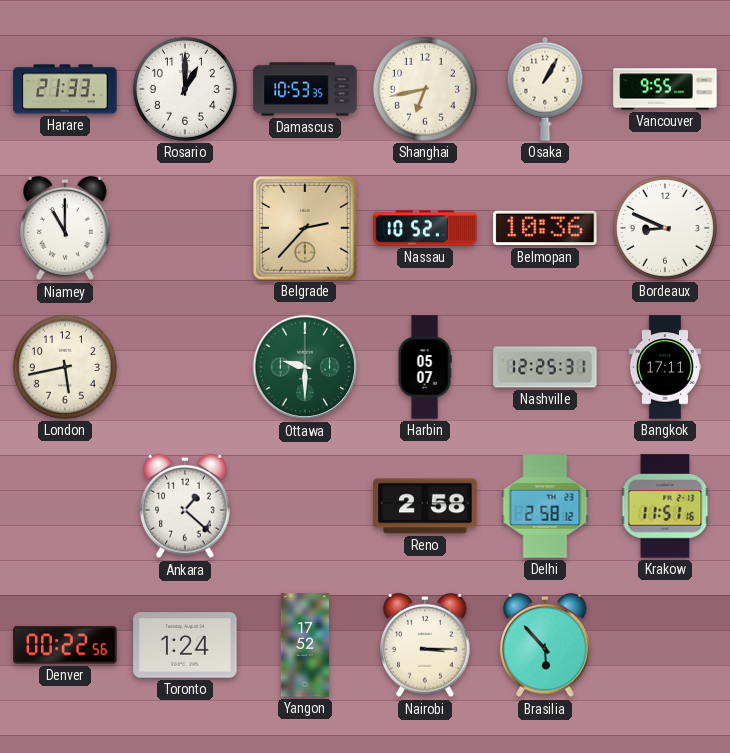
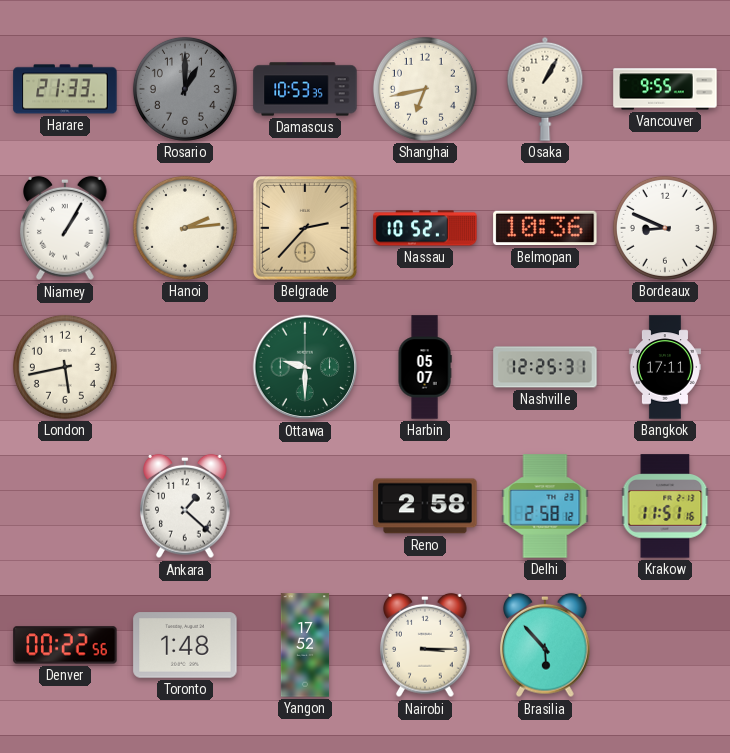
Rosario dial: white -> grey (185, 89)
Niamey: 11:00 -> 1:05 (65, 228)
Hanoi: none -> 2:14 (185, 228)
Toronto: 1:24 -> 1:48 (185, 645)
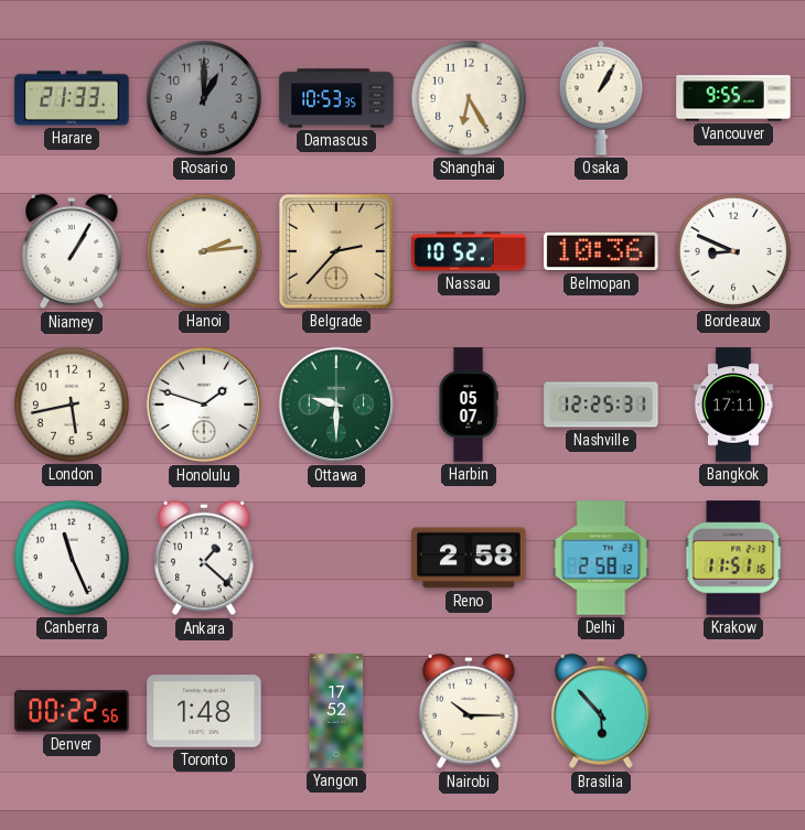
Shanghai: 6:43 -> 6:25 (469, 98)
Honolulu: none -> 1:48 (204, 405)
Canberra: none -> 11:26 (72, 558)
Nairobi: 3:15 -> 10:15 (469, 711)
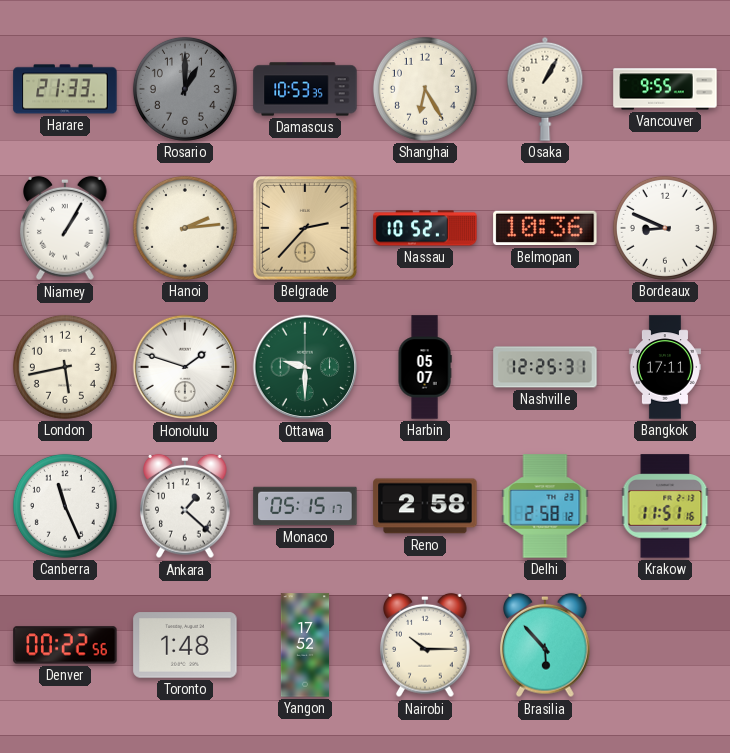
Monaco: none -> 05:15 (305, 506)
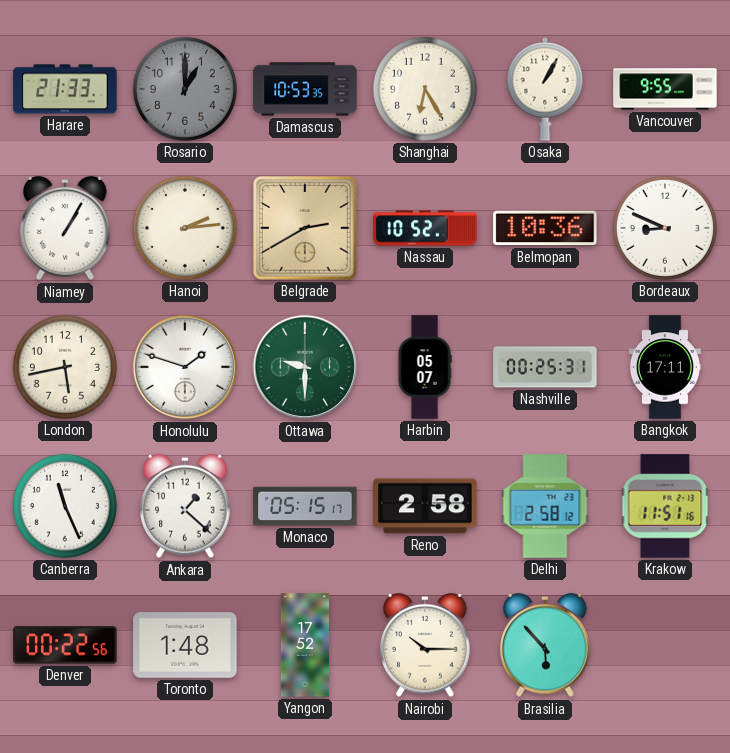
Belgrade: 2:37 -> 2:40 (305, 228)
Nashville: 12:25 -> 00:25 (545, 367)
